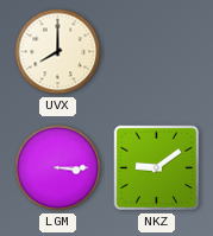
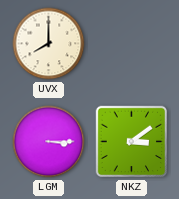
NKZ: 9:09 -> 3:09 (132, 142)
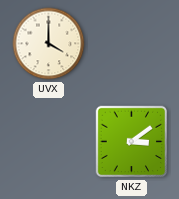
UVX: 8:00 -> 4:00 (49, 44)
LGM: 3:15 -> none (49, 142)
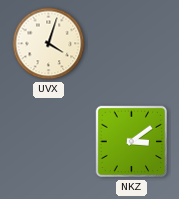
UVX: 4:00 -> 4:03 (49, 44)
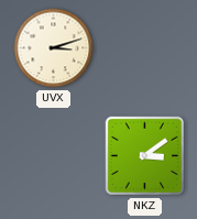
UVX: 4:03 -> 3:12 (54, 48)
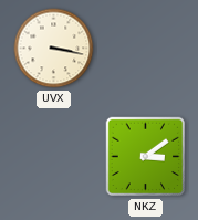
UVX: 3:12 -> 3:17 (54, 49)
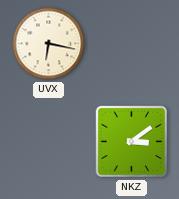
UVX: 3:17 -> 6:17 (49, 44)
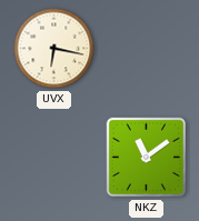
NKZ: 3:09 -> 11:09 (147, 158)
